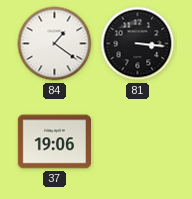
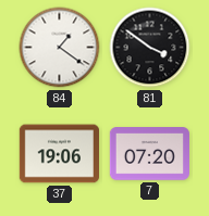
81: 3:16 -> 3:51 (150, 48)
7: none -> 07:20 (149, 154)
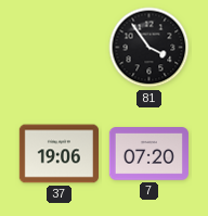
84: 1:21 -> none (60, 48)
81: 3:51 -> 3:54 (149, 48)
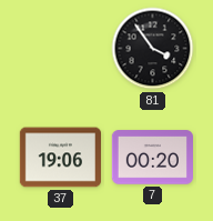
7: 07:20 -> 00:20 (152, 158)
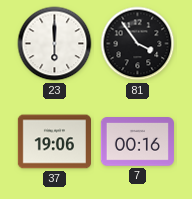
23: none -> 6:00 (55, 44)
7: 00:20 -> 00:16 (137, 142)
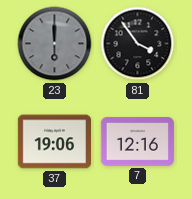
23 dial: white -> grey (55, 44)
7: 00:16 -> 12:16 (137, 142)
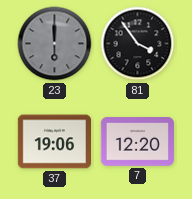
7: 12:16 -> 12:20 (137, 142)
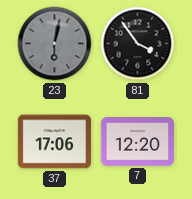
23: 6:00 -> 6:02 (55, 44)
37: 19:06 -> 17:06 (54, 142)
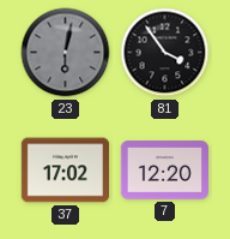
37: 17:06 -> 17:02 (65, 171)
